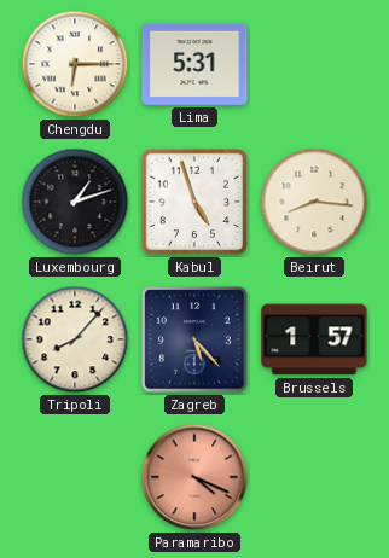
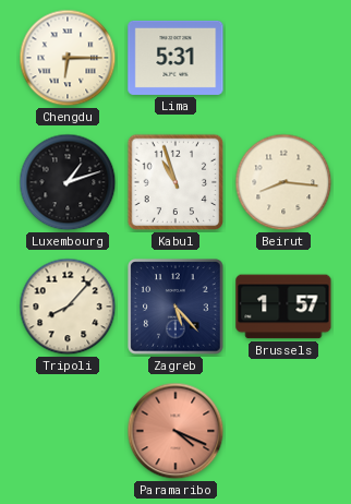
Kabul: 4:57 -> 10:57 (175, 182)
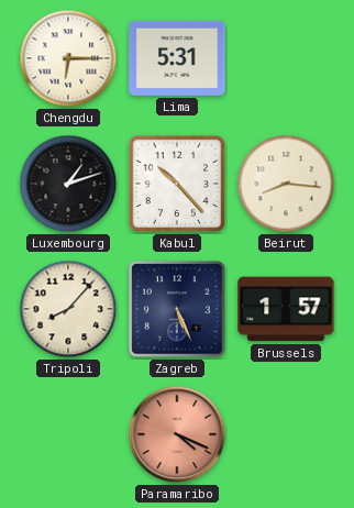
Kabul: 10:57 -> 10:23 (177, 184)
Zagreb: 5:23 -> 5:26 (177, 309)
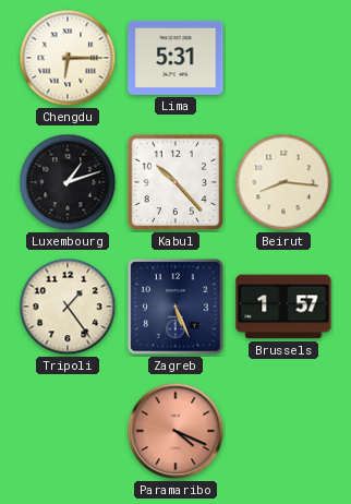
Tripoli: 8:07 -> 1:24 (68, 307)
